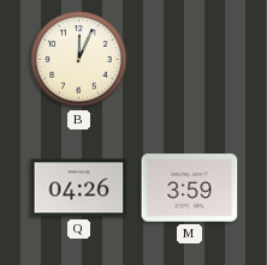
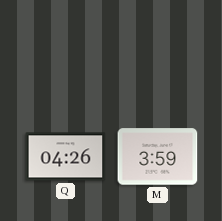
B: 12:04 -> none (79, 60)
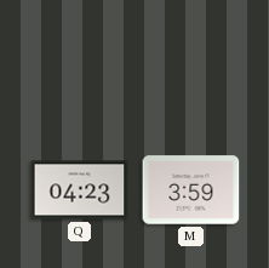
Q: 04:26 -> 04:23 (80, 190)
